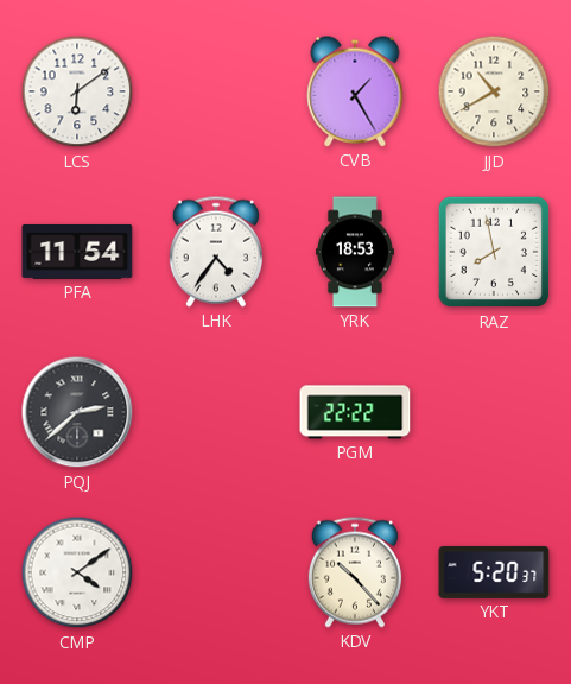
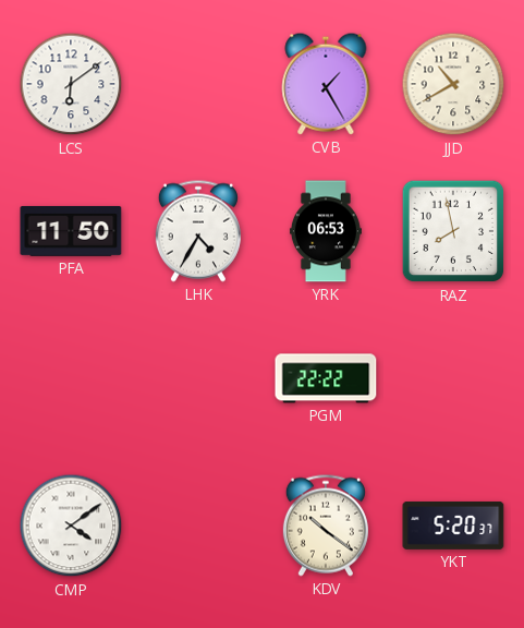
PFA: 11:54 -> 11:50 (71, 231)
LHK: 4:36 -> 4:35 (198, 231)
YRK: 18:53 -> 06:53 (326, 231)
PQJ: 2:38 -> none (77, 412)
KDV: 10:23 -> 10:21 (326, 526)
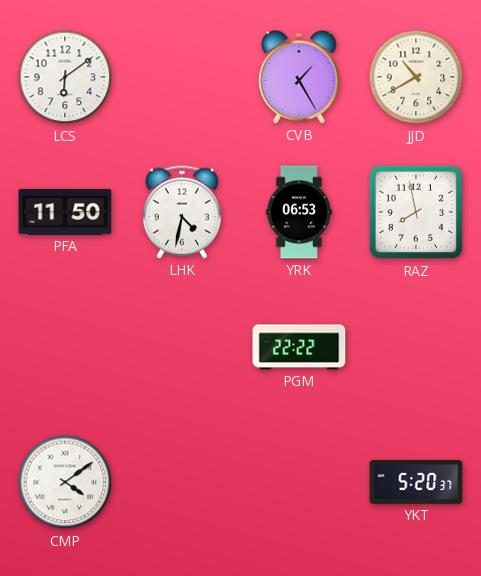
LHK: 4:35 -> 4:32 (182, 212)
KDV: 10:21 -> none (326, 526)
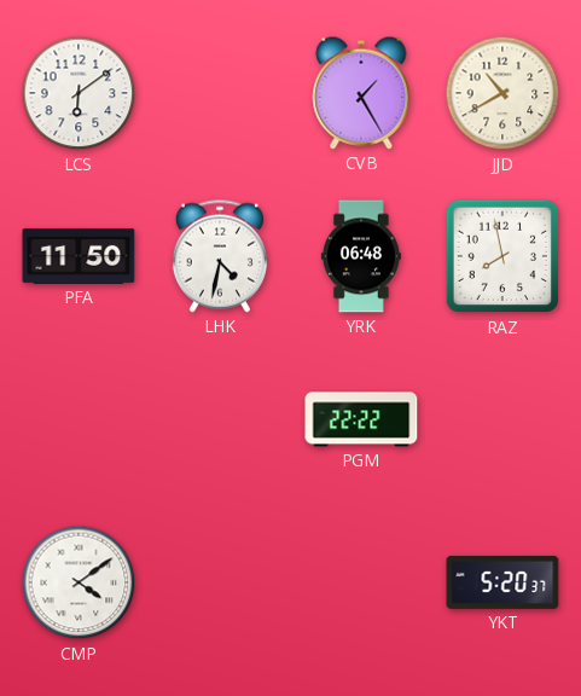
YRK: 06:53 -> 06:48 (361, 256)
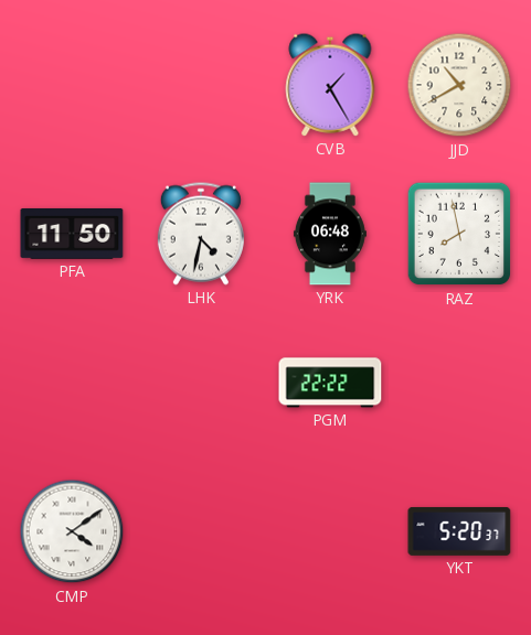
LCS: 6:09 -> none (79, 93)
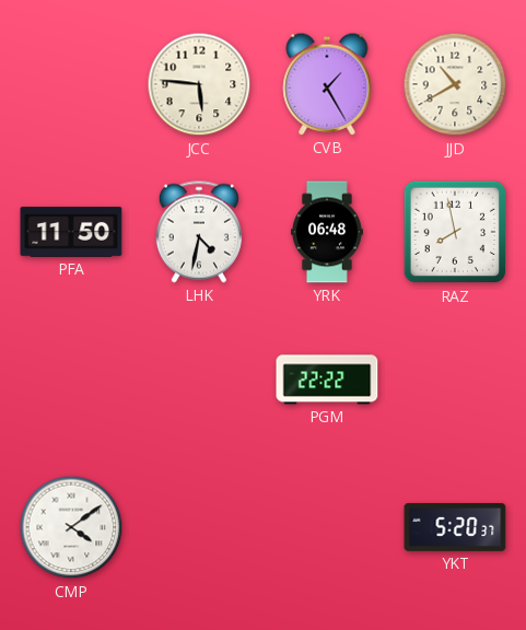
JCC: none -> 5:46 (199, 84)
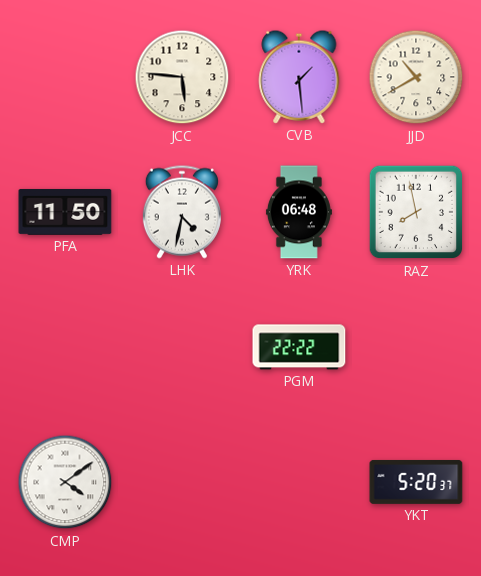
CVB: 1:25 -> 1:29 (299, 77)
